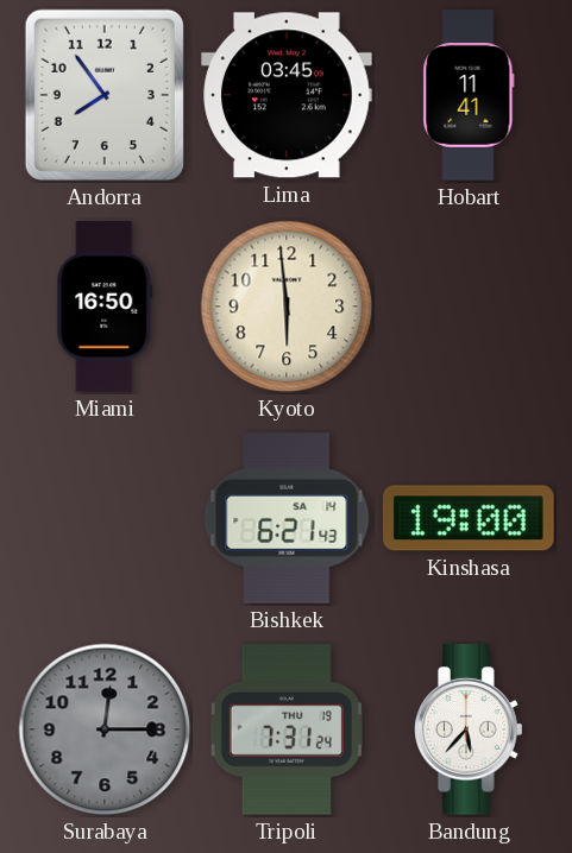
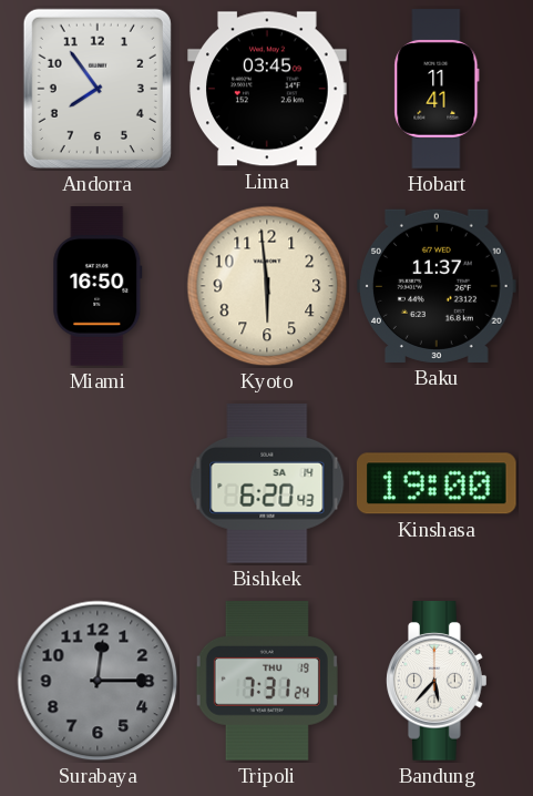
Baku: none -> 11:37 (438, 286)
Bishkek: 6:21 -> 6:20 (267, 483)
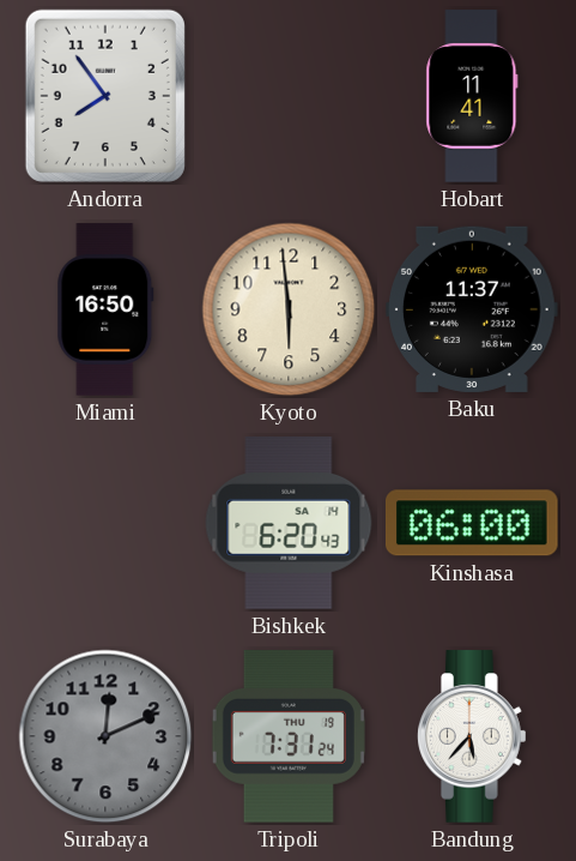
Lima: 03:45 -> none (267, 89)
Kinshasa: 19:00 -> 06:00 (472, 523)
Surabaya: 12:15 -> 12:11 (105, 736)
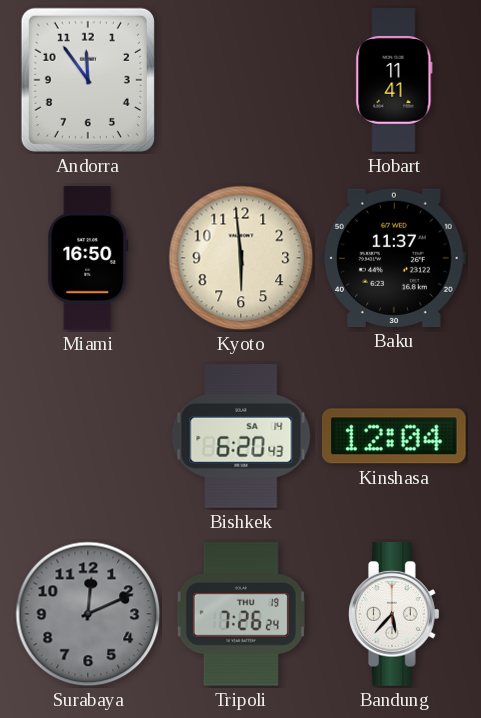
Andorra: 7:54 -> 11:54 (88, 80)
Kinshasa: 06:00 -> 12:04 (394, 436)
Tripoli: 7:31 -> 7:26 (241, 614)
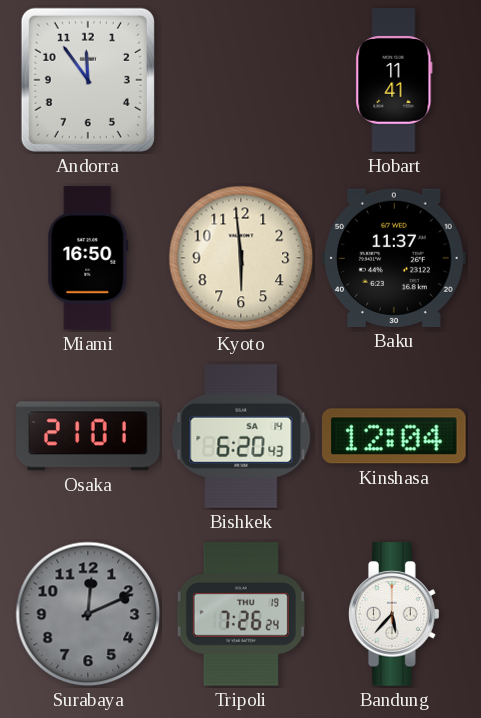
Osaka: none -> 21:01 (89, 436)
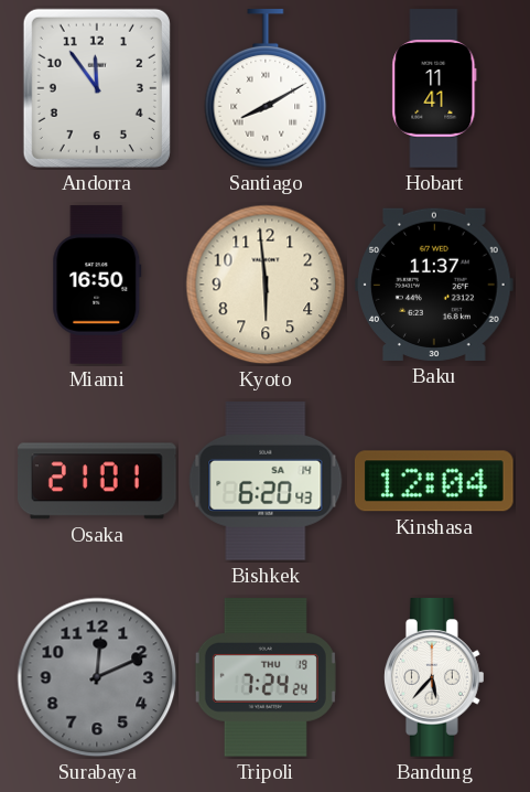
Santiago: none -> 8:10 (266, 89)
Tripoli: 7:26 -> 7:24 (266, 677)
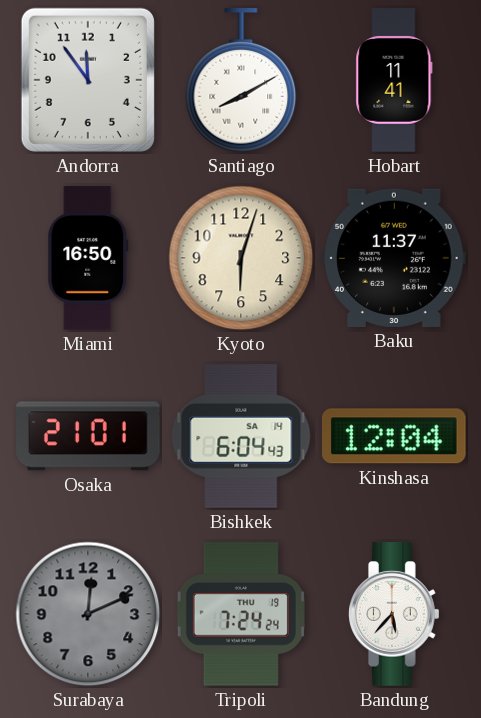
Kyoto: 5:59 -> 6:03 (241, 258)
Bishkek: 6:20 -> 6:04 (241, 436)
